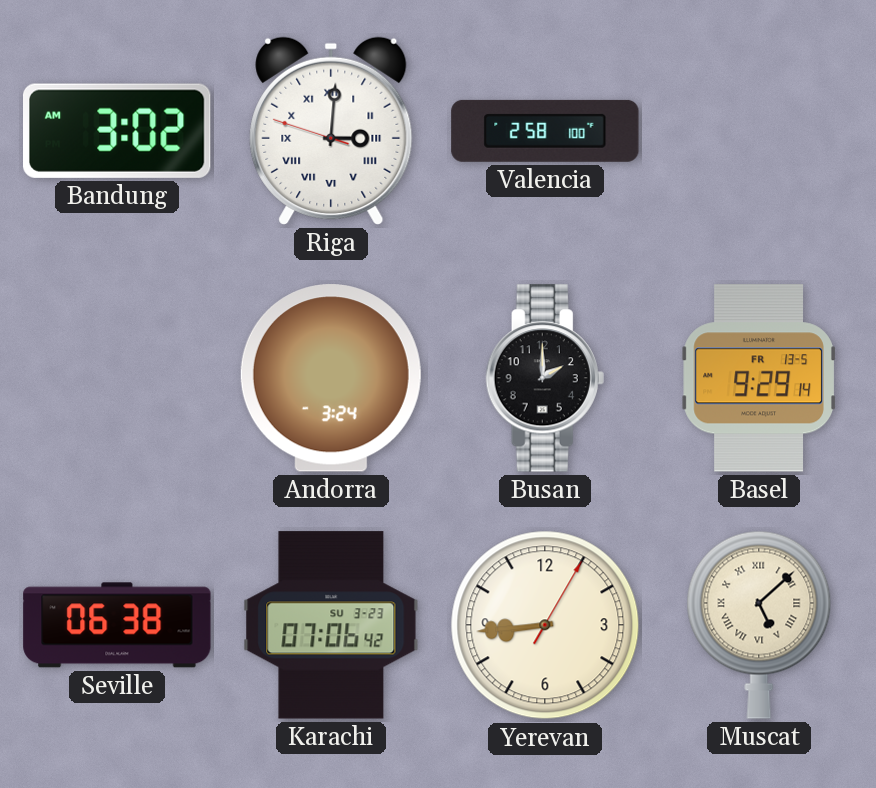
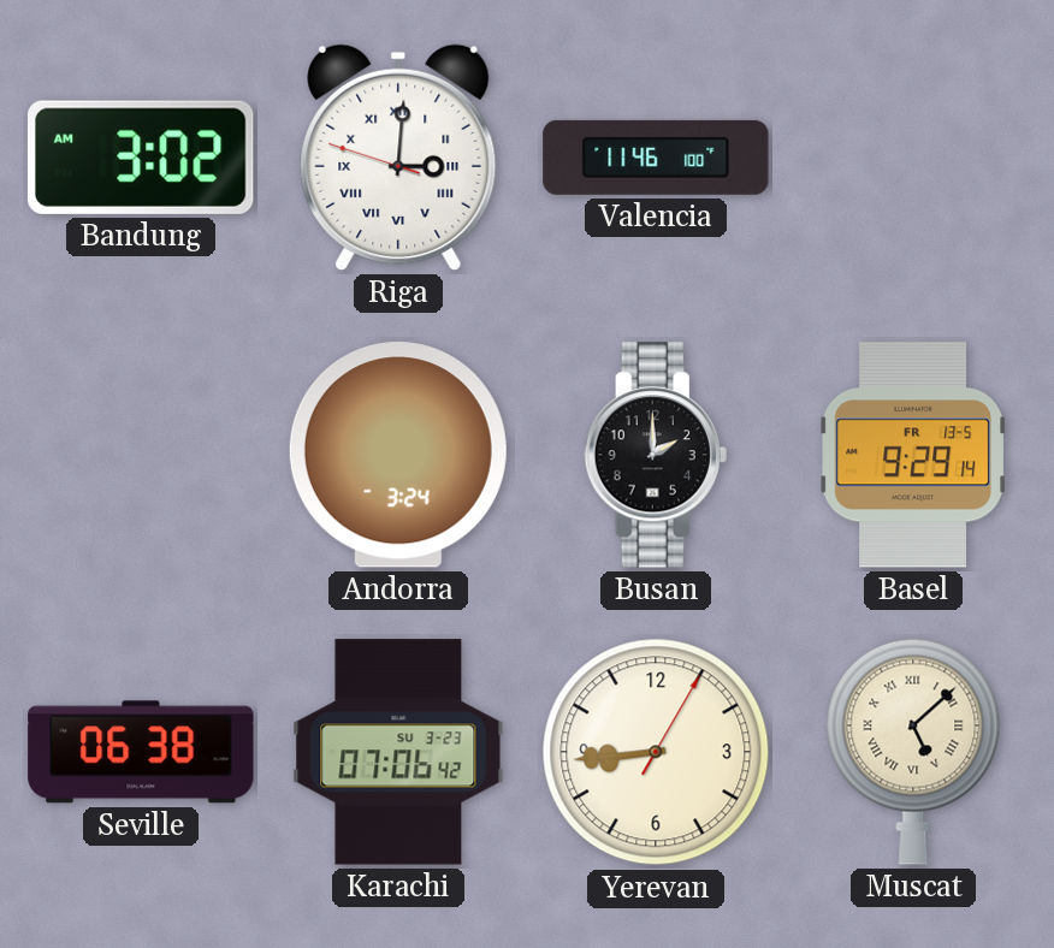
Valencia: 2:58 -> 11:46 (656, 158)
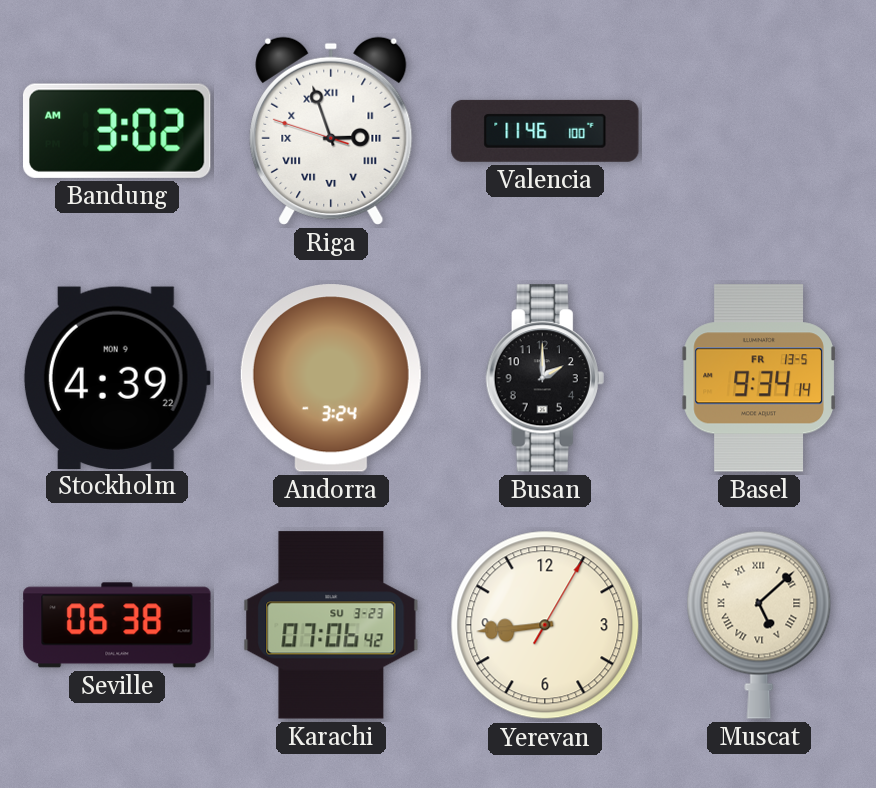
Riga: 3:00 -> 2:56 (331, 131)
Stockholm: none -> 4:39 (117, 377)
Basel: 9:29 -> 9:34 (759, 378)
